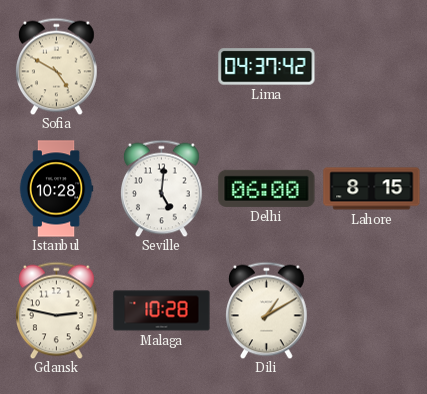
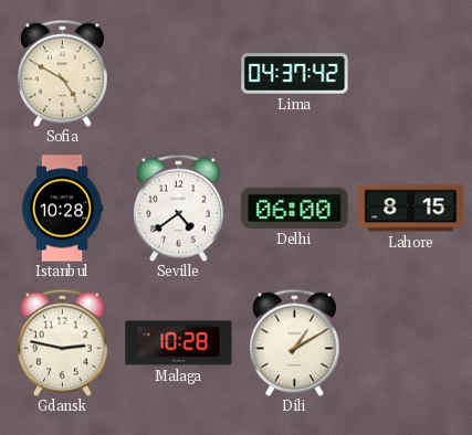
Seville: 5:01 -> 4:39 (179, 208)
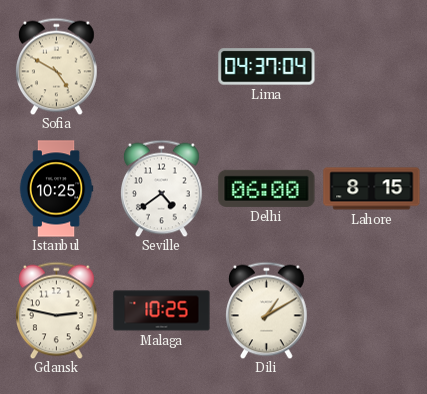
Lima: 04:37:42 -> 04:37:04 (267, 67)
Istanbul: 10:28 -> 10:25 (56, 189)
Malaga: 10:28 -> 10:25 (162, 311)
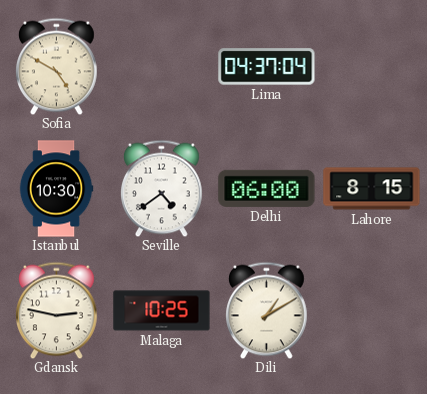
Istanbul: 10:25 -> 10:30 (56, 189)
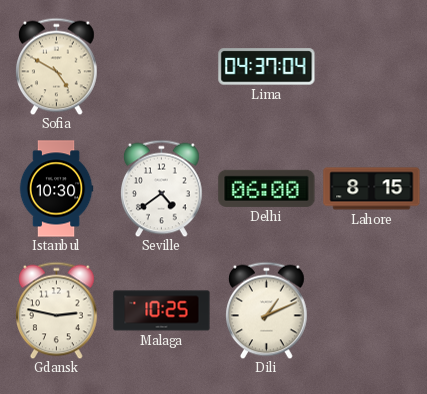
Dili: 1:10 -> 1:11 (267, 310)
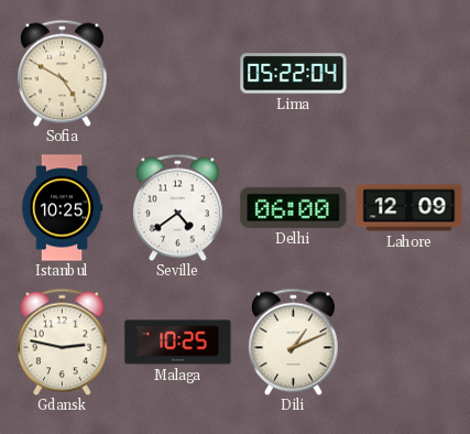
Lima: 04:37 -> 05:22 (294, 74)
Istanbul: 10:30 -> 10:25 (62, 208)
Lahore: 8:15 -> 12:09 (409, 208)
